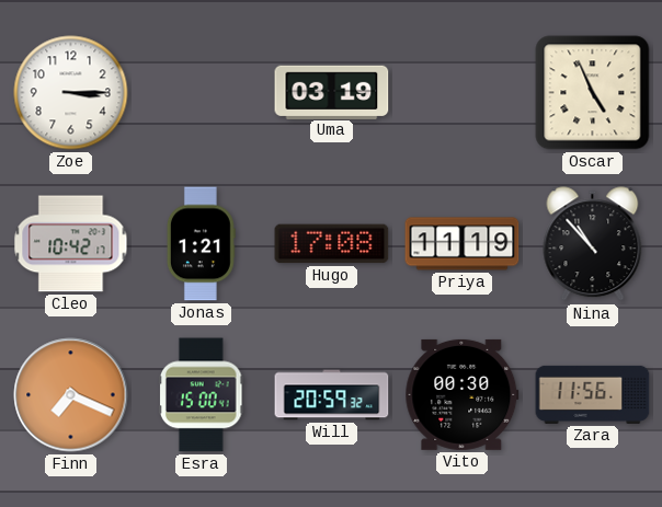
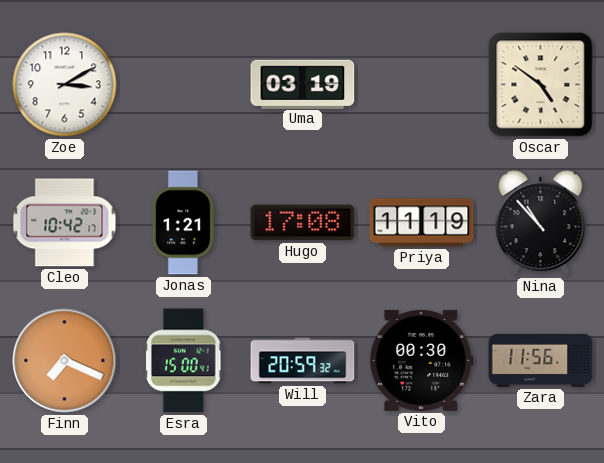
Zoe: 3:15 -> 3:10 (65, 85)
Oscar: 4:56 -> 4:51 (541, 85)
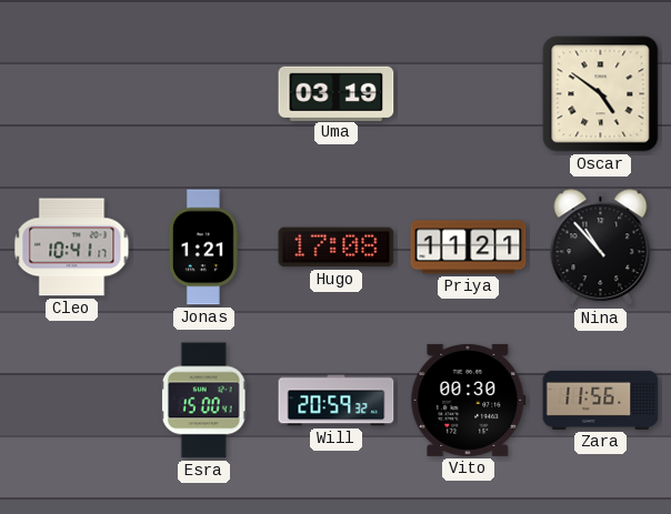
Zoe: 3:10 -> none (65, 85)
Cleo: 10:42 -> 10:41 (72, 248)
Priya: 11:19 -> 11:21 (469, 248)
Finn: 7:19 -> none (65, 361)
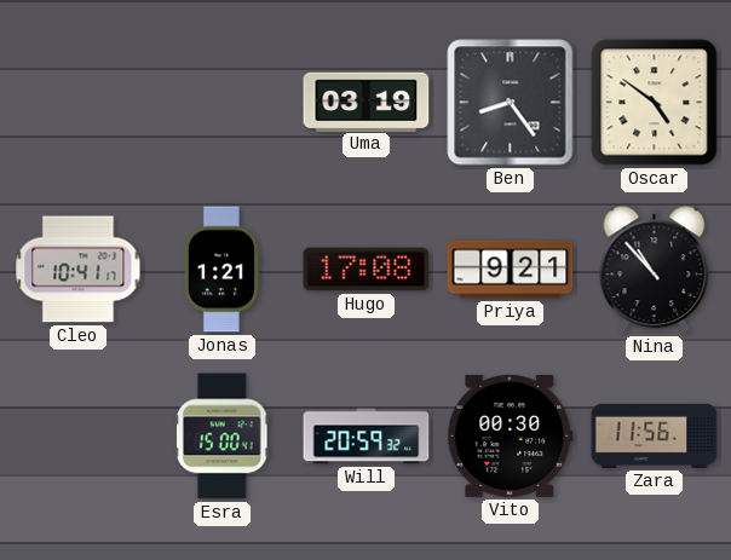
Ben: none -> 8:24 (511, 103)
Priya: 11:21 -> 9:21 (511, 270)
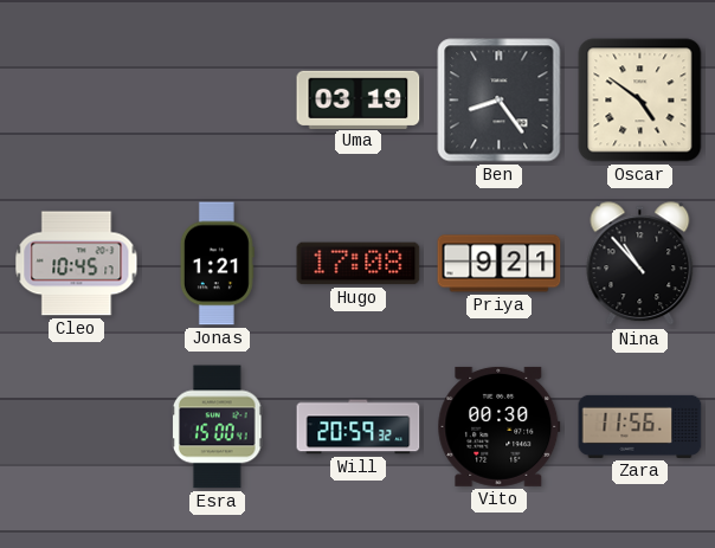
Cleo: 10:41 -> 10:45 (77, 264)
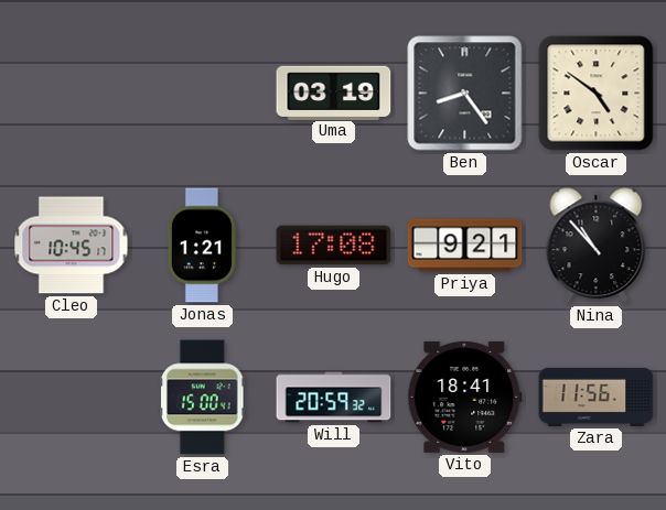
Vito: 00:30 -> 18:41 (465, 397)
